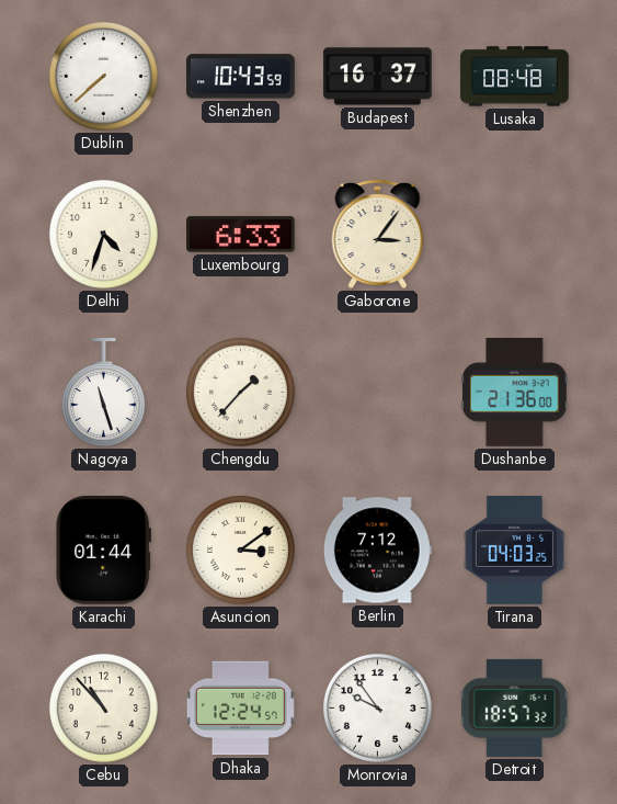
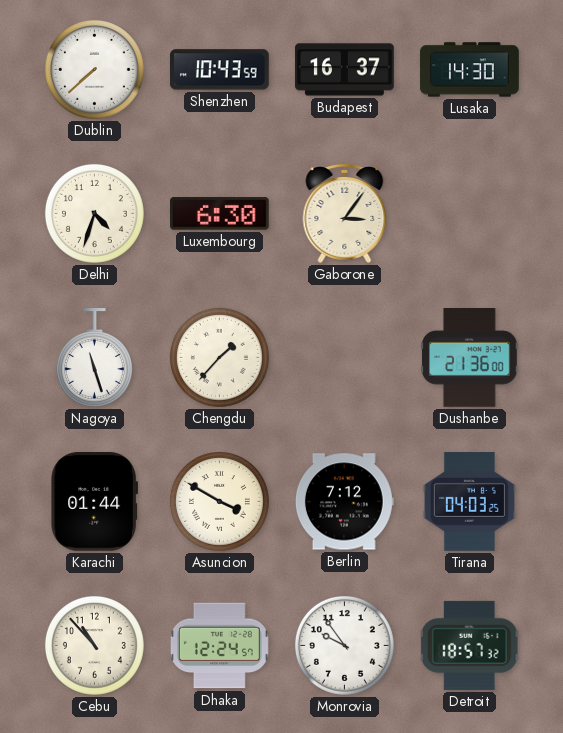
Lusaka: 08:48 -> 14:30 (470, 70)
Luxembourg: 6:33 -> 6:30 (220, 214)
Asuncion: 3:09 -> 3:50 (219, 501)
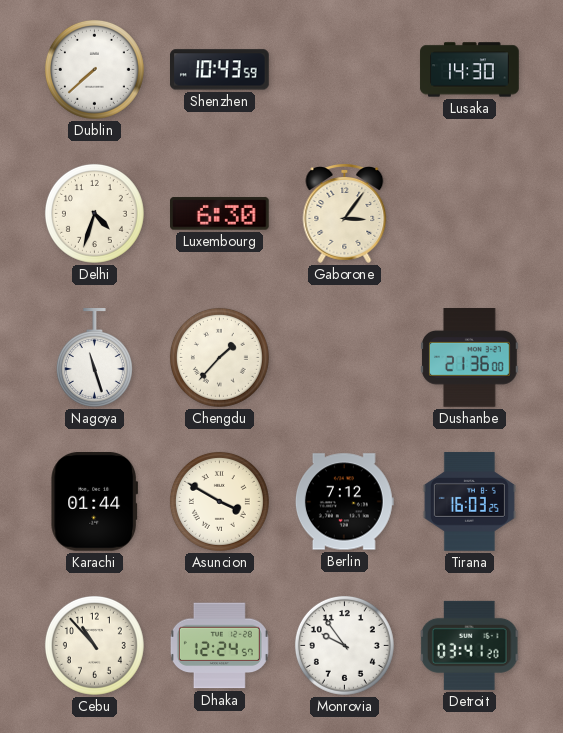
Budapest: 16:37 -> none (345, 70)
Tirana: 04:03 -> 16:03 (469, 502)
Detroit: 18:57 -> 03:41 (470, 645)
